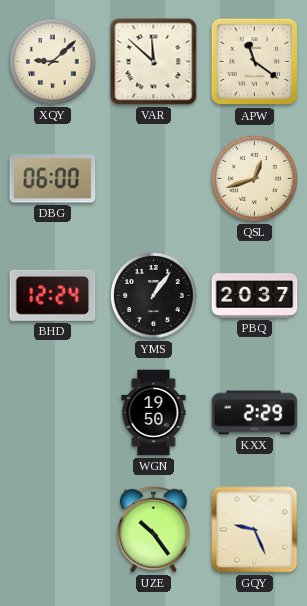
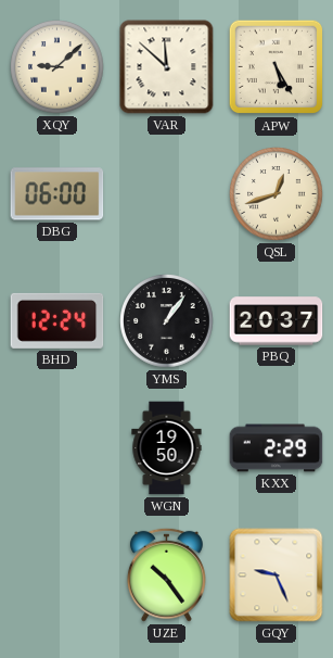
APW: 11:21 -> 5:25 (277, 67)
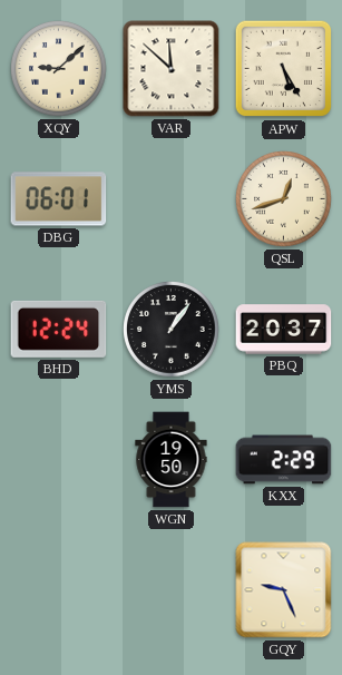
DBG: 06:00 -> 06:01 (59, 199)
UZE: 10:24 -> none (166, 574)
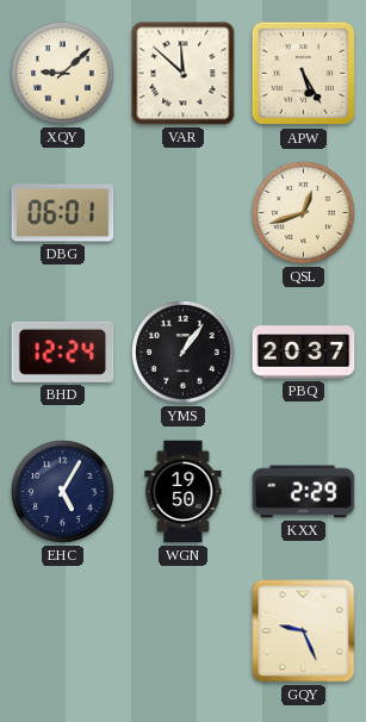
EHC: none -> 5:05 (63, 492)
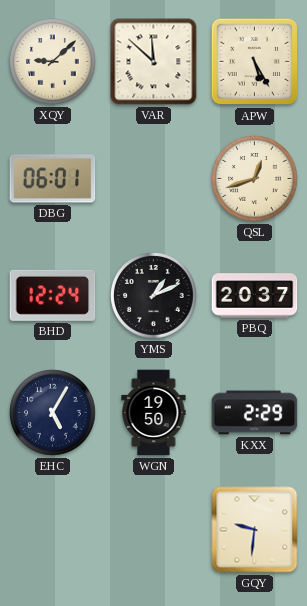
YMS: 1:06 -> 1:11 (154, 296)
GQY: 9:26 -> 9:31 (255, 530)
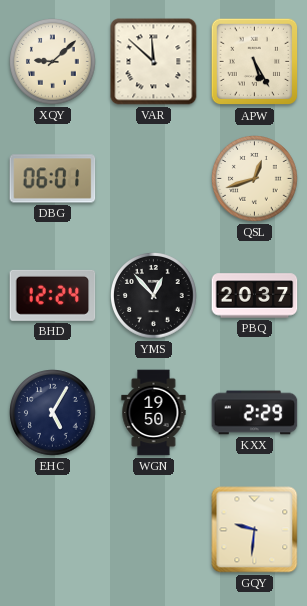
YMS: 1:11 -> 12:53 (154, 296)
